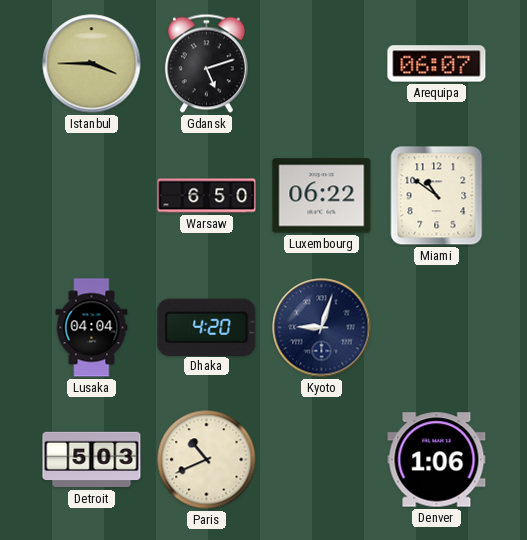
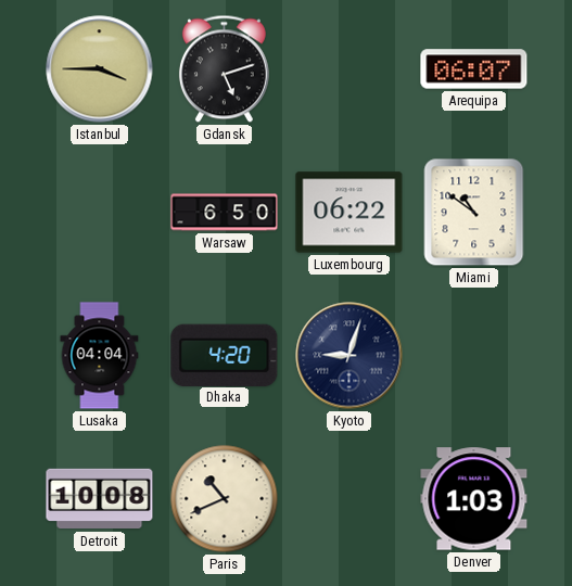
Detroit: 5:03 -> 10:08 (100, 499)
Denver: 1:06 -> 1:03 (474, 499)
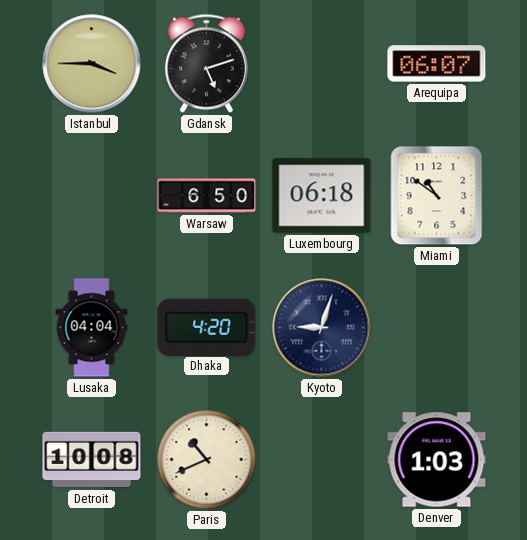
Luxembourg: 06:22 -> 06:18 (322, 196)
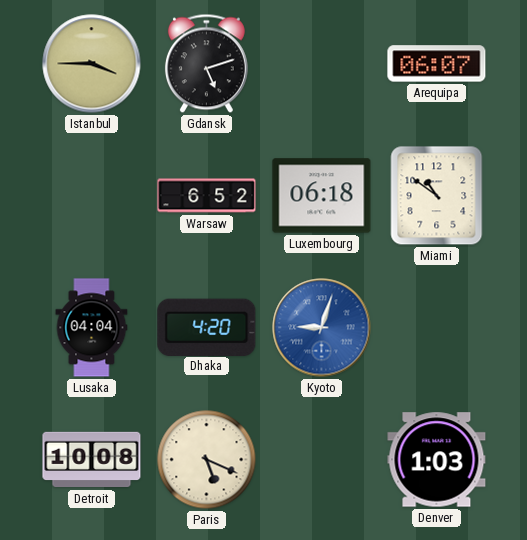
Warsaw: 6:50 -> 6:52 (207, 196)
Kyoto dial: navy -> blue (322, 328)
Paris: 10:41 -> 5:19 (207, 460)
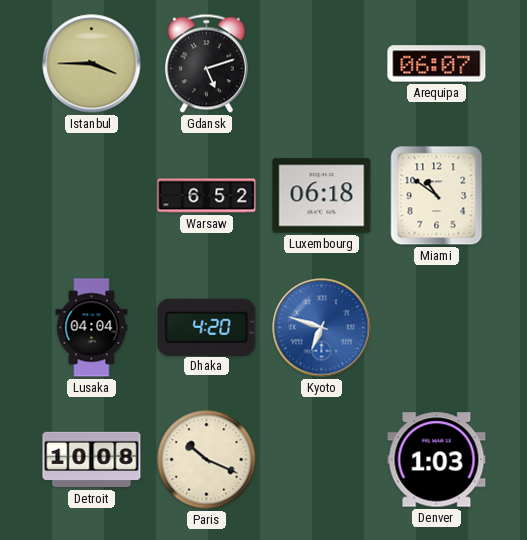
Kyoto: 9:03 -> 6:48 (322, 328)
Paris: 5:19 -> 10:19 (207, 460)
